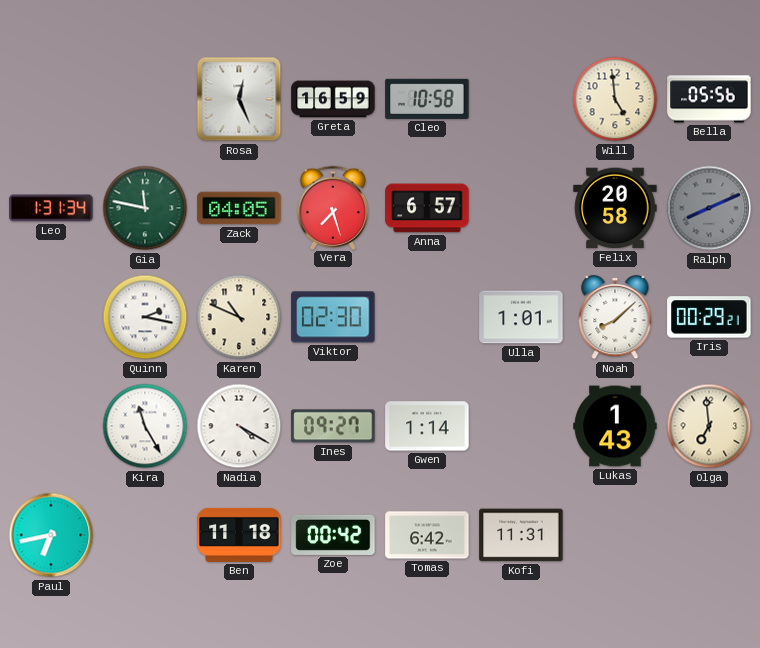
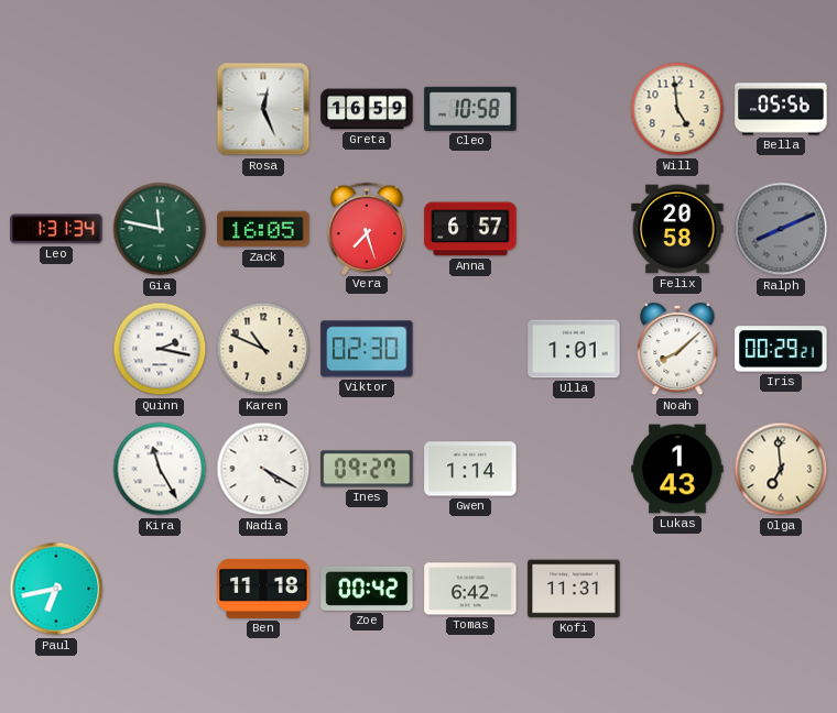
Zack: 04:05 -> 16:05 (263, 229)
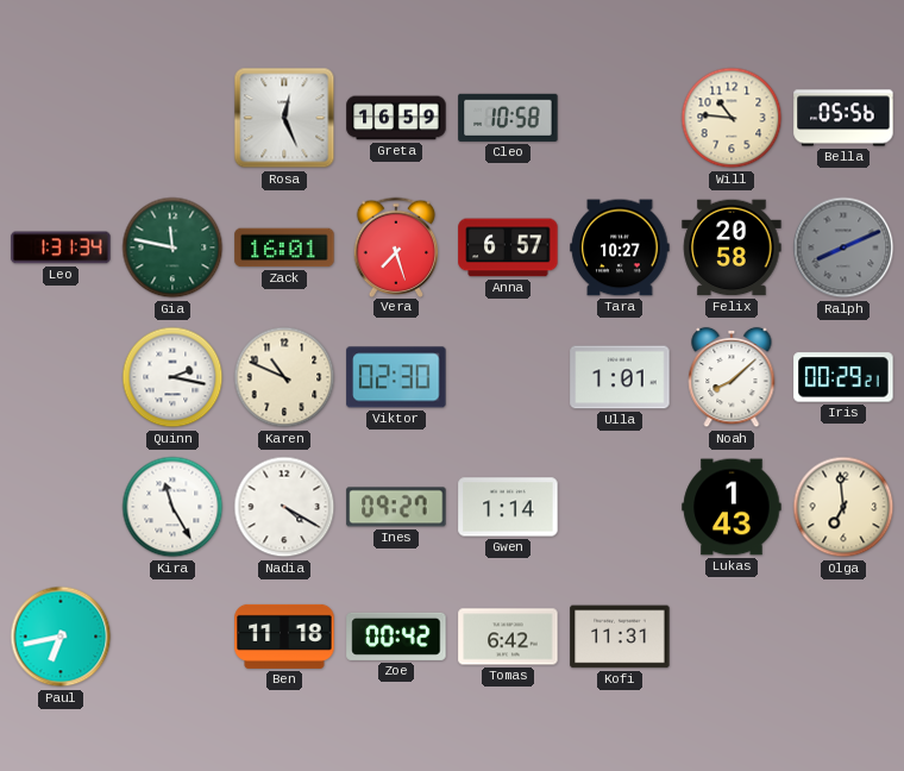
Will: 4:59 -> 10:46 (732, 118)
Zack: 16:05 -> 16:01 (284, 247)
Tara: none -> 10:27 (620, 247)
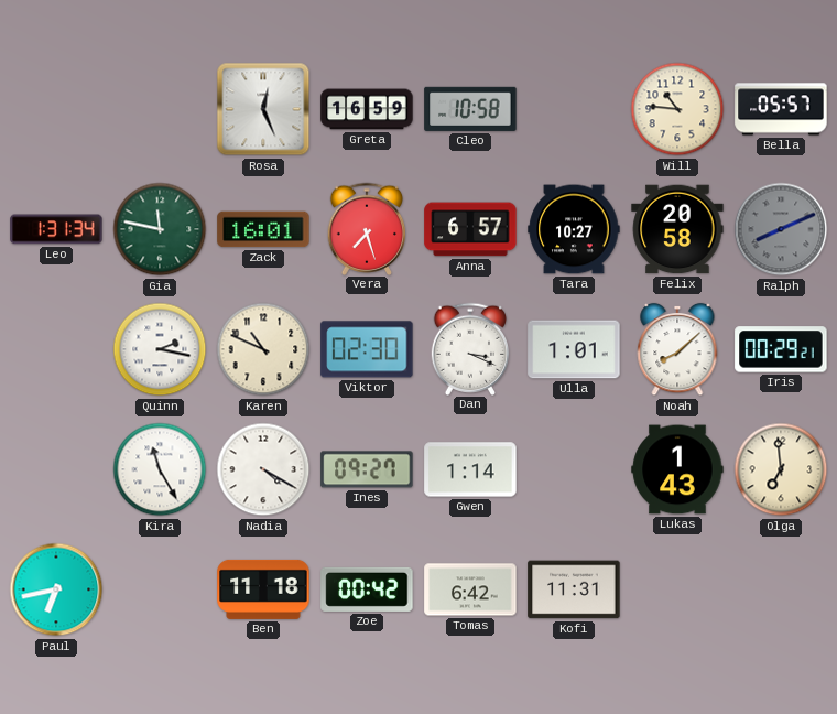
Bella: 05:56 -> 05:57 (781, 109)
Dan: none -> 3:19 (470, 348)
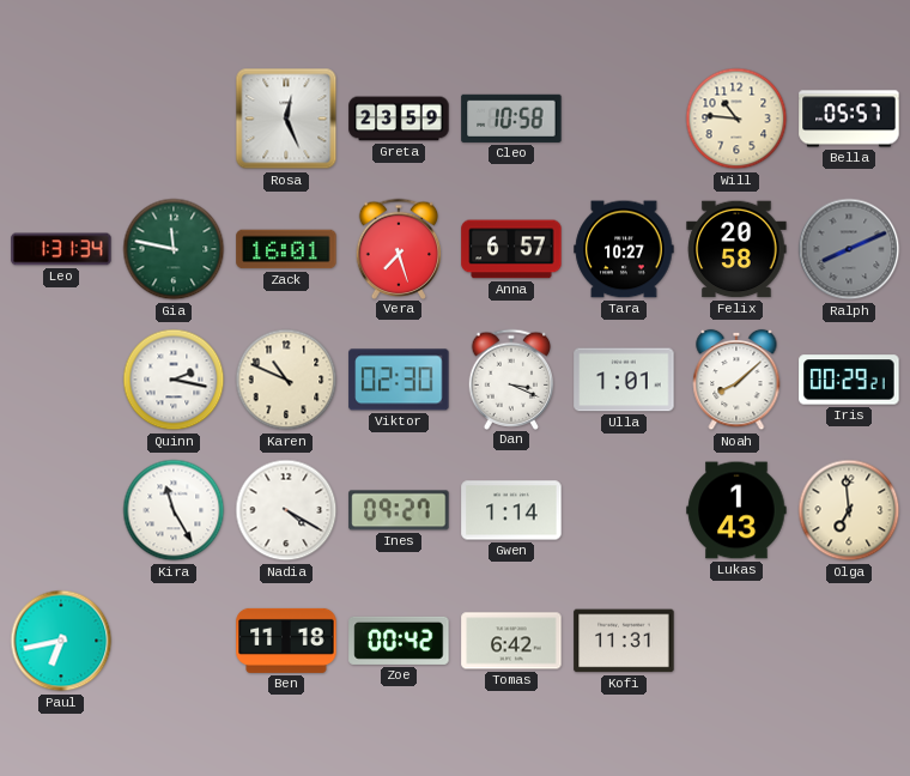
Greta: 16:59 -> 23:59 (399, 119)
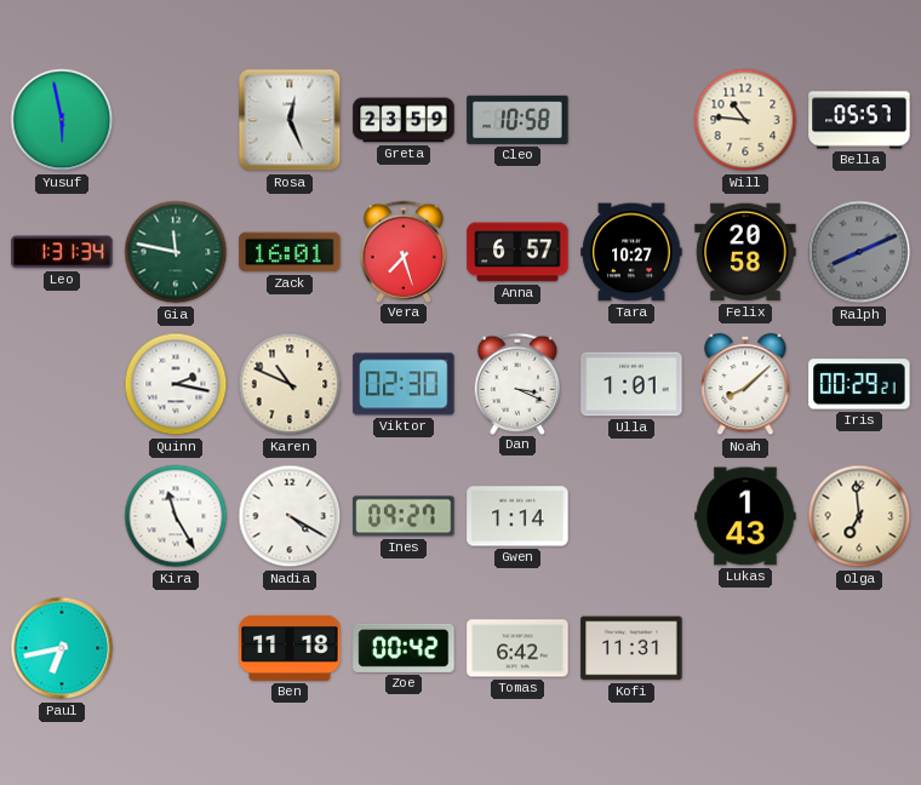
Yusuf: none -> 5:58 (62, 120)
